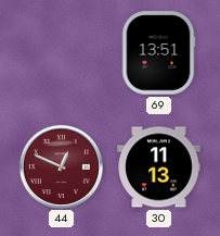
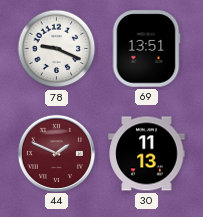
78: none -> 9:19 (57, 49)
44: 12:49 -> 1:49 (56, 153)
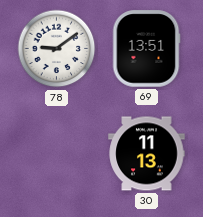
78: 9:19 -> 9:09 (57, 49)
44: 1:49 -> none (56, 153)
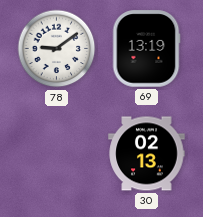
69: 13:51 -> 13:19 (146, 49)
30: 11:13 -> 02:13 (147, 154)
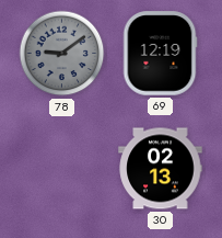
78 dial: white -> grey (62, 54)
69: 13:19 -> 12:19 (160, 54)
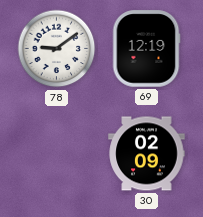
78 dial: grey -> white (57, 49)
30: 02:13 -> 02:09 (147, 154)
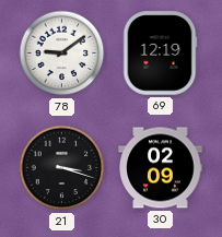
21: none -> 3:18 (62, 168)
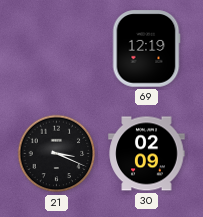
78: 9:09 -> none (62, 54)
21: 3:18 -> 3:19 (57, 154)
